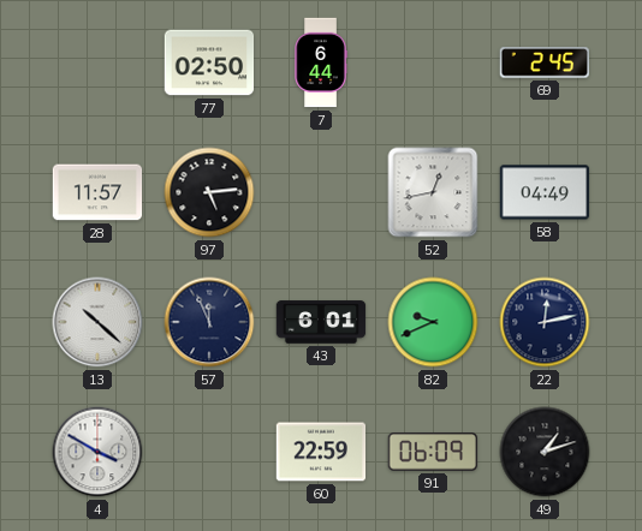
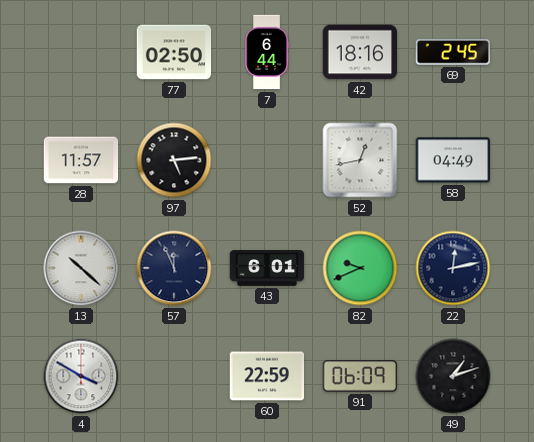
42: none -> 18:16 (360, 52)
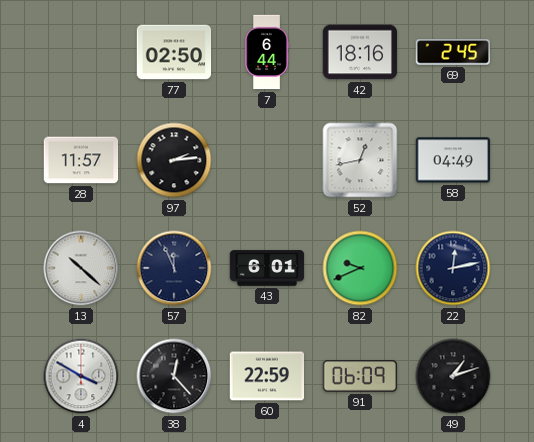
97: 5:14 -> 2:14 (174, 160)
38: none -> 12:23 (174, 376)
